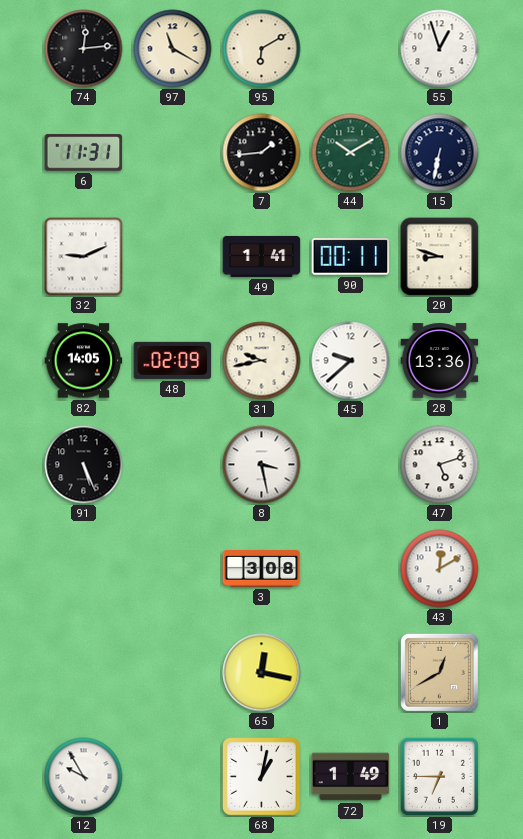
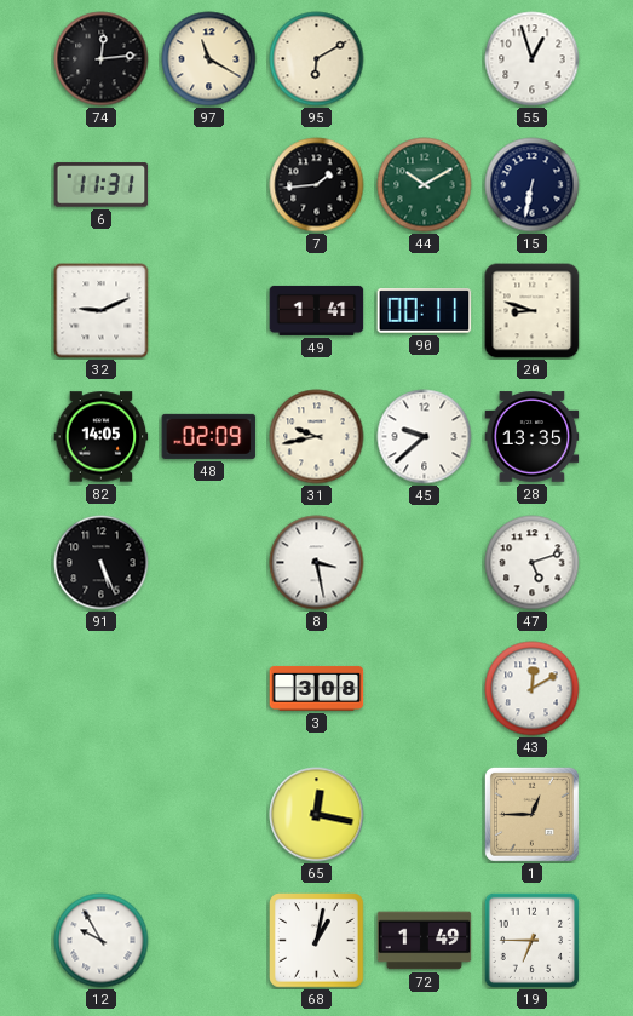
28: 13:36 -> 13:35 (533, 437)
1: 12:40 -> 12:45 (531, 814)
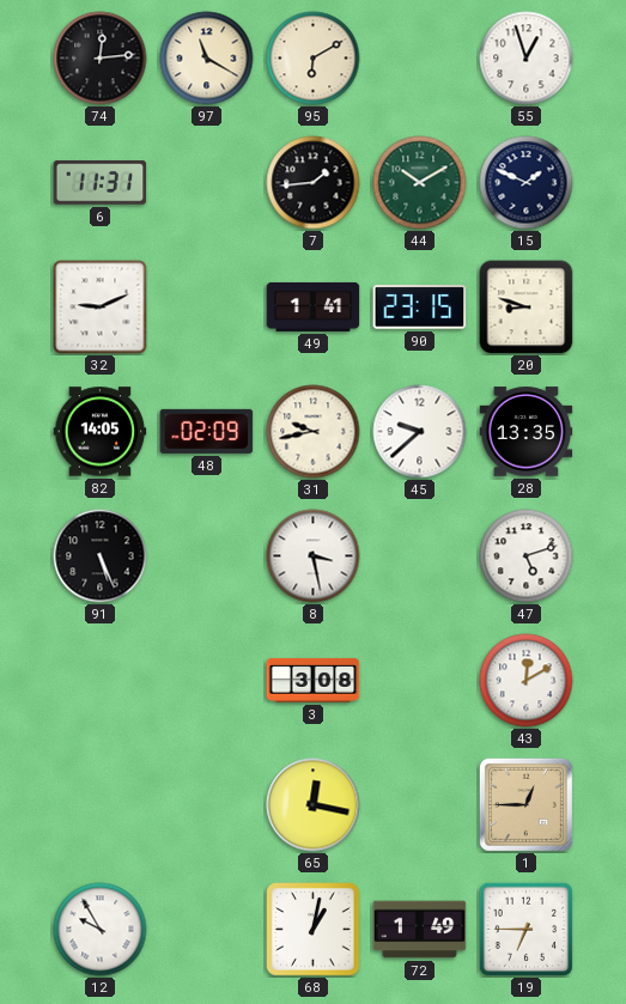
15: 6:32 -> 1:49 (527, 183)
90: 00:11 -> 23:15 (420, 308)
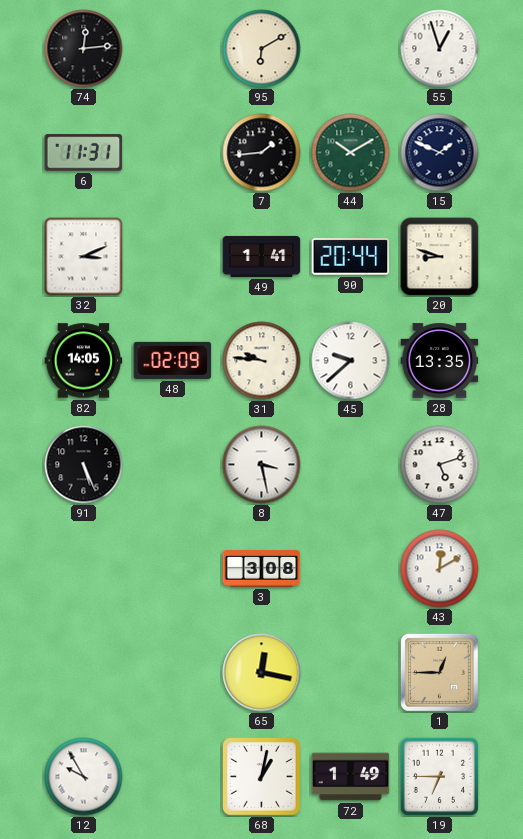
97: 11:20 -> none (207, 59)
32: 9:11 -> 3:11 (84, 257)
90: 23:15 -> 20:44 (351, 257)
31: 9:43 -> 9:46 (262, 361)
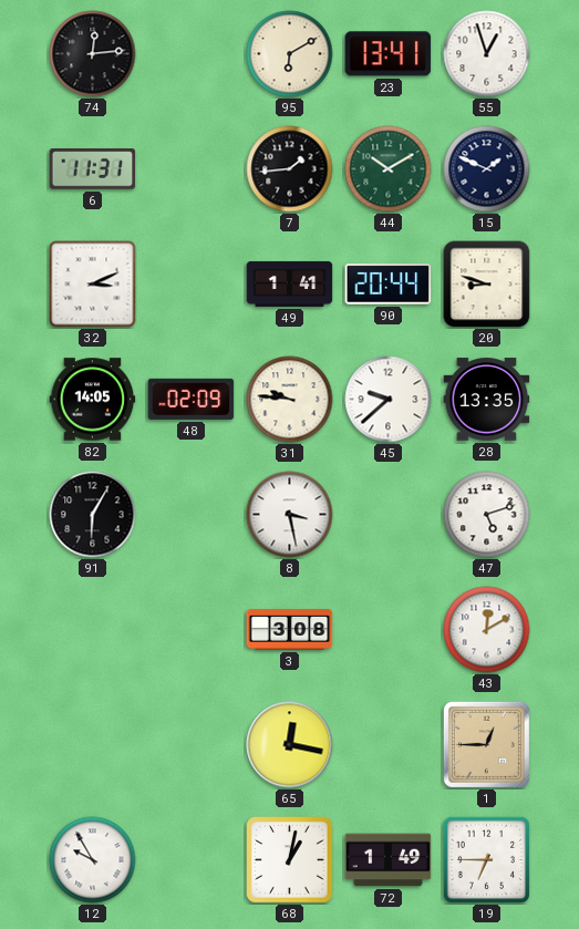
23: none -> 13:41 (389, 54)
91: 5:26 -> 6:05 (93, 515)
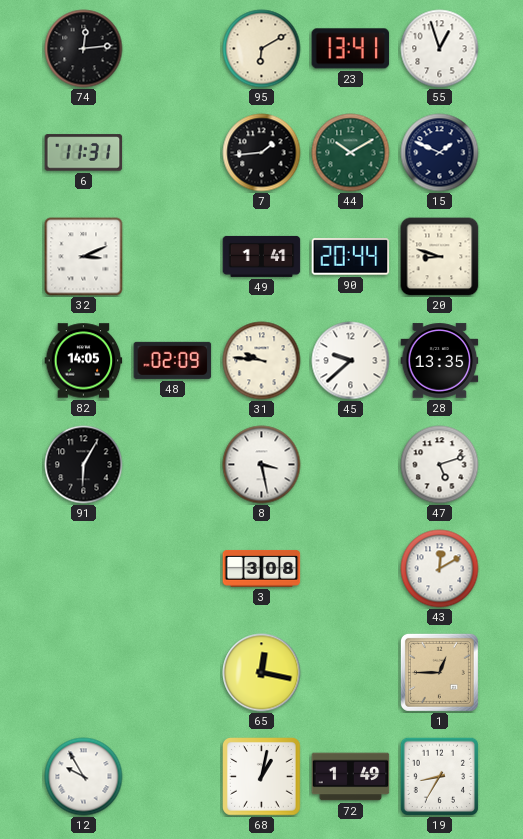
19: 6:45 -> 8:35 (439, 776)
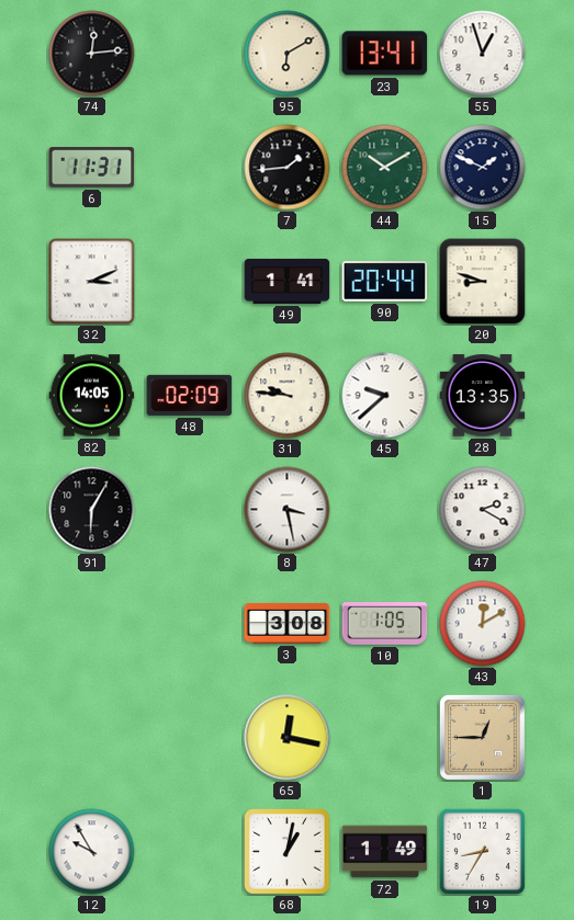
47: 5:12 -> 2:20 (483, 510)
10: none -> 1:05 (385, 624)
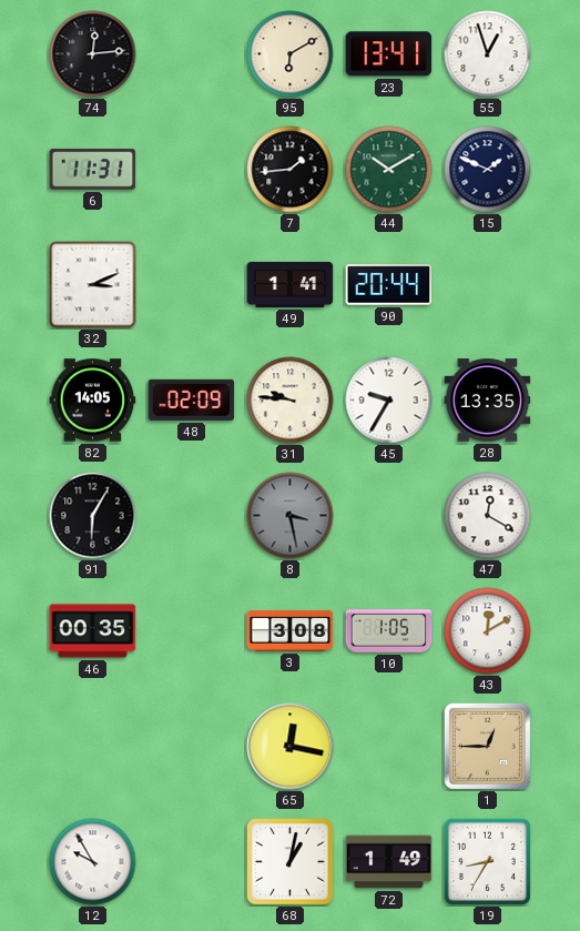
20: 8:48 -> none (483, 282)
45: 9:38 -> 9:35 (389, 401)
8 dial: white -> grey (291, 516)
47: 2:20 -> 12:20 (488, 516)
46: none -> 00:35 (93, 631)
